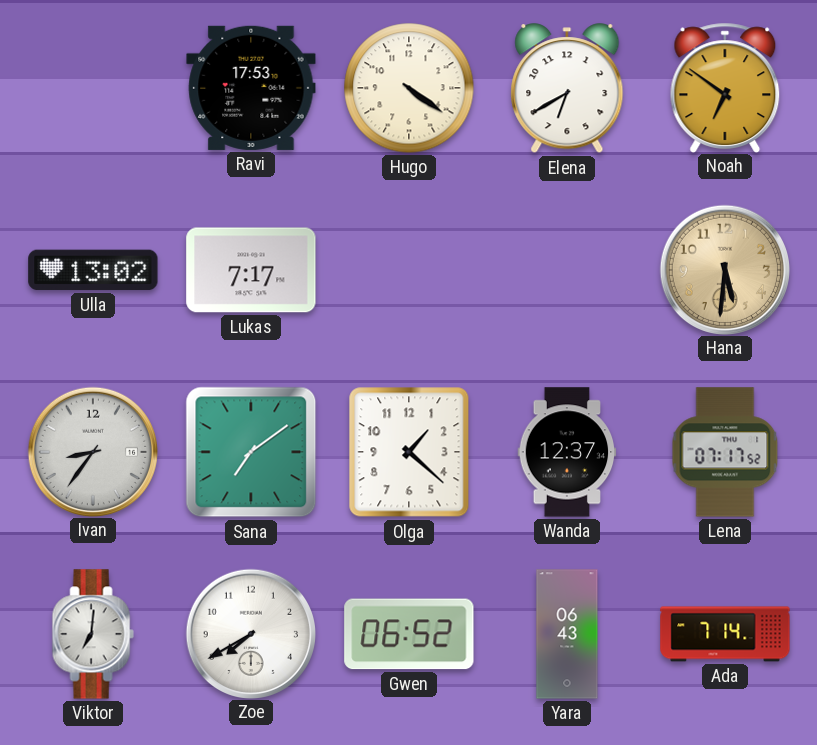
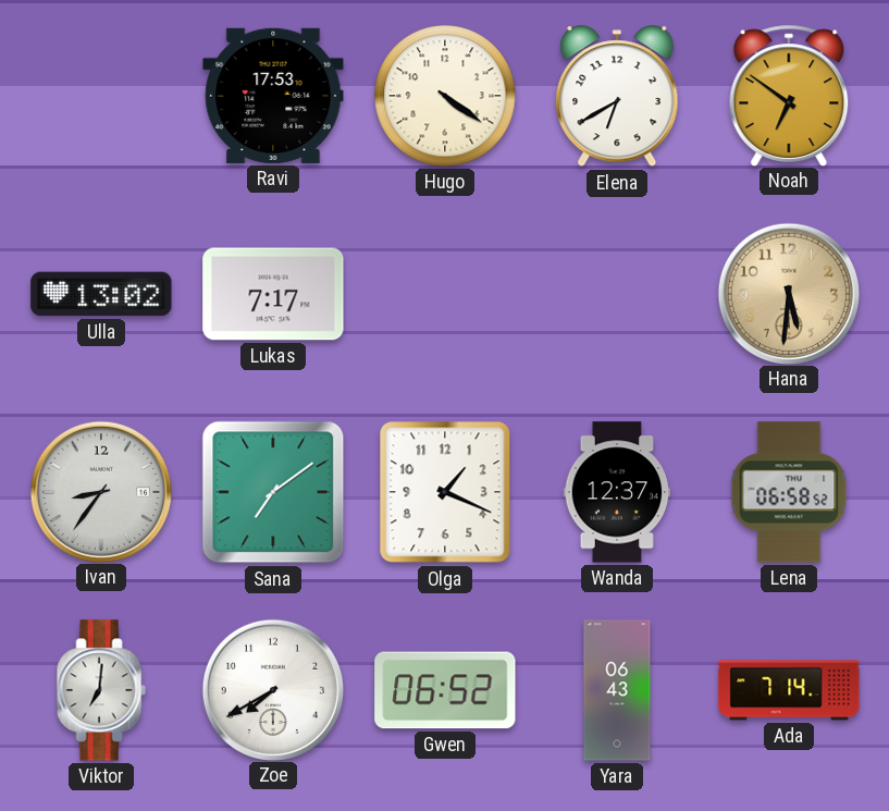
Olga: 1:22 -> 1:19 (445, 492)
Lena: 07:17 -> 06:58 (789, 492)
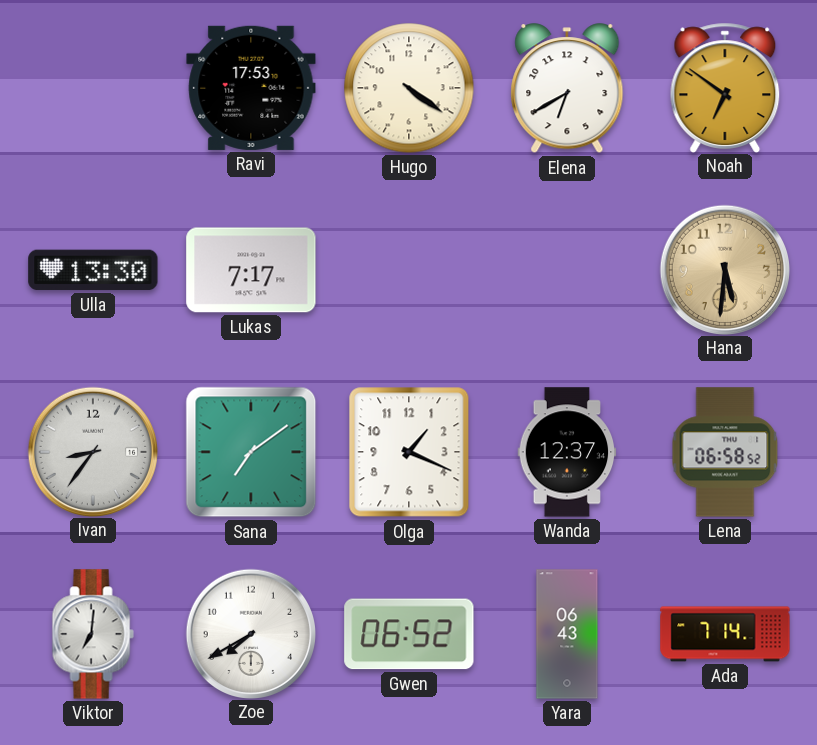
Ulla: 13:02 -> 13:30 (93, 270)
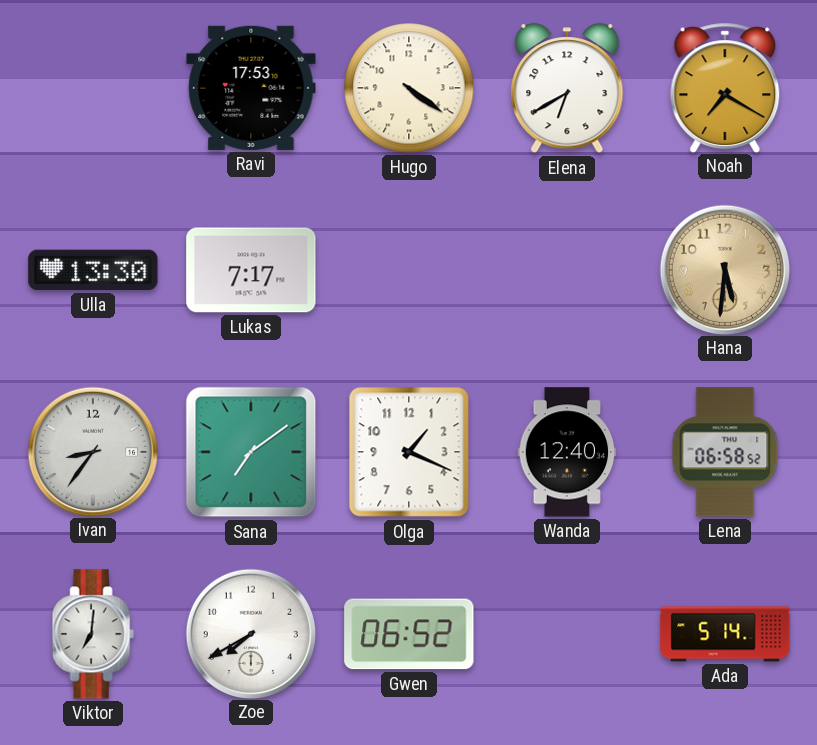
Noah: 6:51 -> 7:20 (725, 87)
Wanda: 12:37 -> 12:40 (567, 452)
Yara: 06:43 -> none (567, 634)
Ada: 7:14 -> 5:14 (725, 634)
